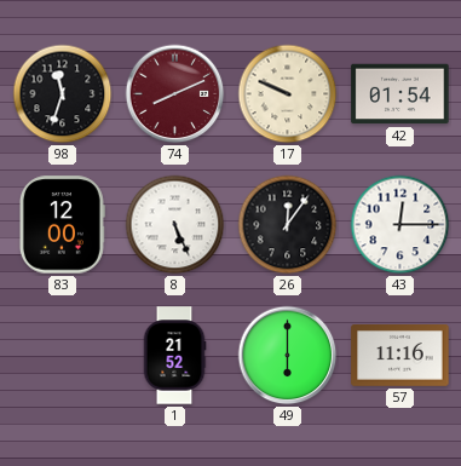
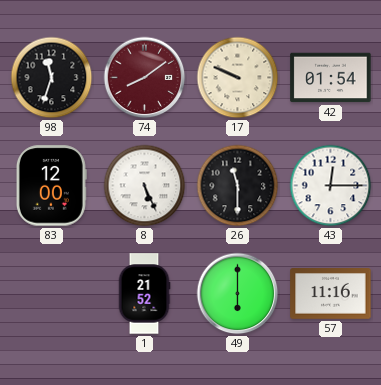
74: 8:11 -> 8:09 (145, 78)
26: 12:06 -> 11:30 (238, 186)
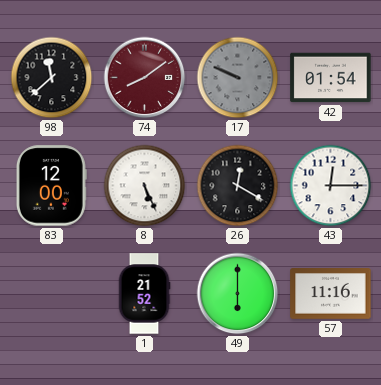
98: 11:33 -> 11:38 (52, 78)
17 dial: cream -> grey (238, 78)
26: 11:30 -> 12:20 (238, 186)
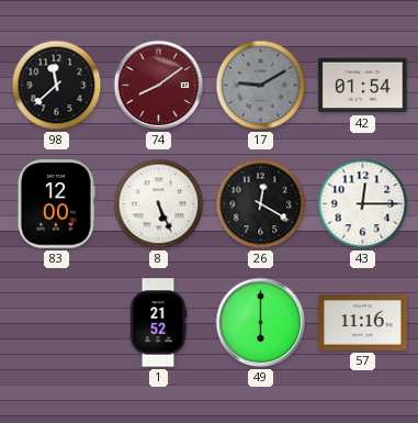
17: 9:49 -> 9:10 (261, 86)
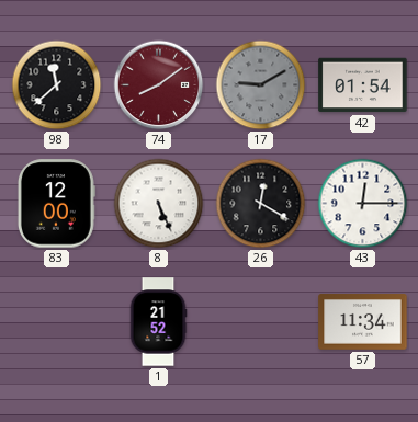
49: 6:00 -> none (261, 323)
57: 11:16 -> 11:34 (363, 322)
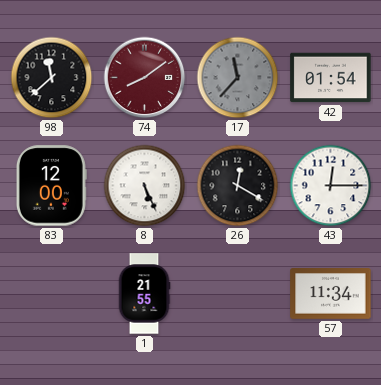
17: 9:10 -> 11:37 (238, 78)
1: 21:52 -> 21:55 (144, 294)
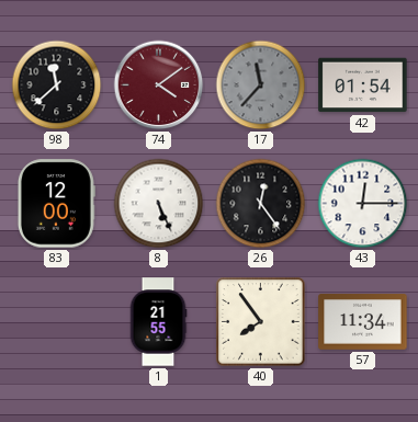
74: 8:09 -> 4:09 (159, 85)
26: 12:20 -> 12:24 (261, 204)
40: none -> 7:54 (261, 322)
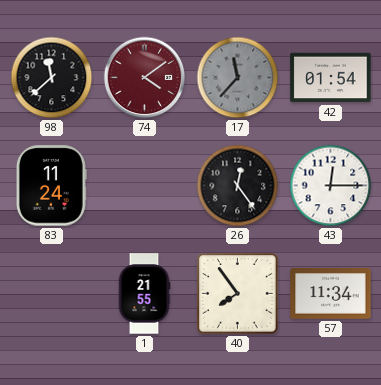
83: 12:00 -> 11:24 (51, 186)
8: 5:26 -> none (159, 204)
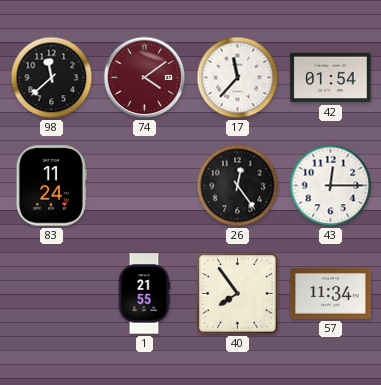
17 dial: grey -> white (238, 78)
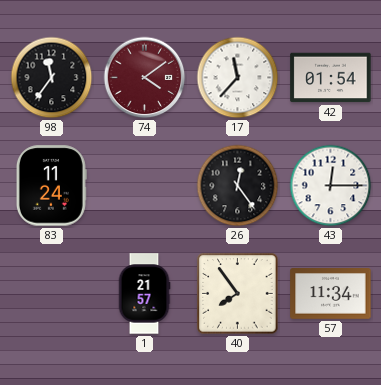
98: 11:38 -> 11:36 (52, 78)
1: 21:55 -> 21:57 (144, 294)
